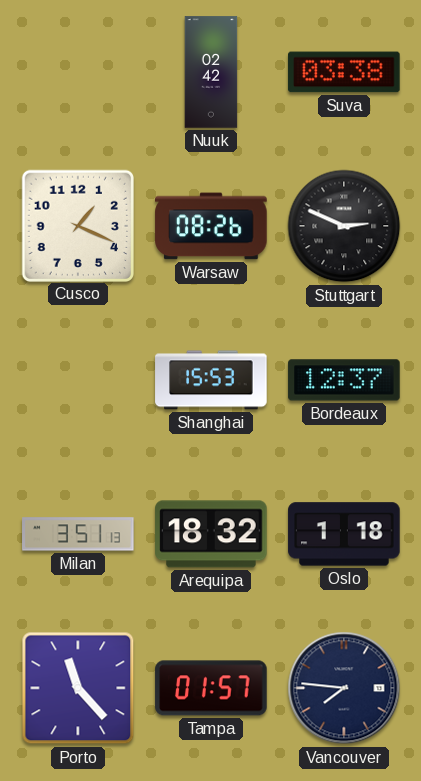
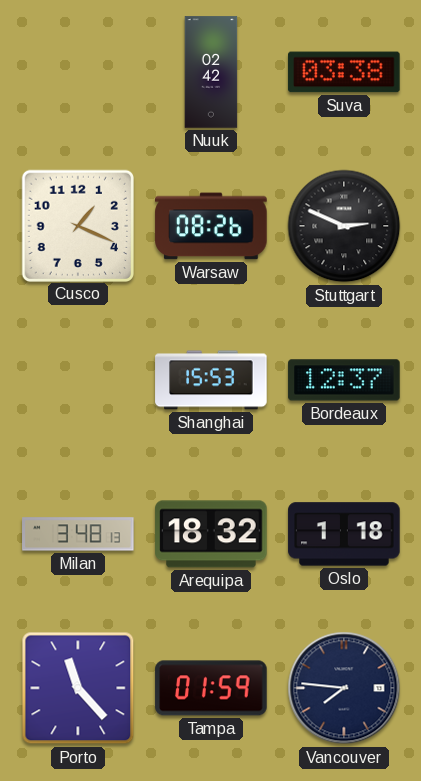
Milan: 3:51 -> 3:48 (78, 534)
Tampa: 01:57 -> 01:59 (211, 688)
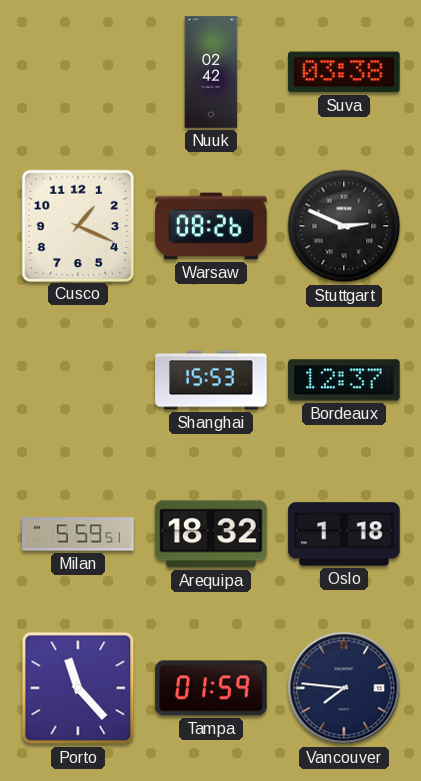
Milan: 3:48 -> 5:59 (78, 534)
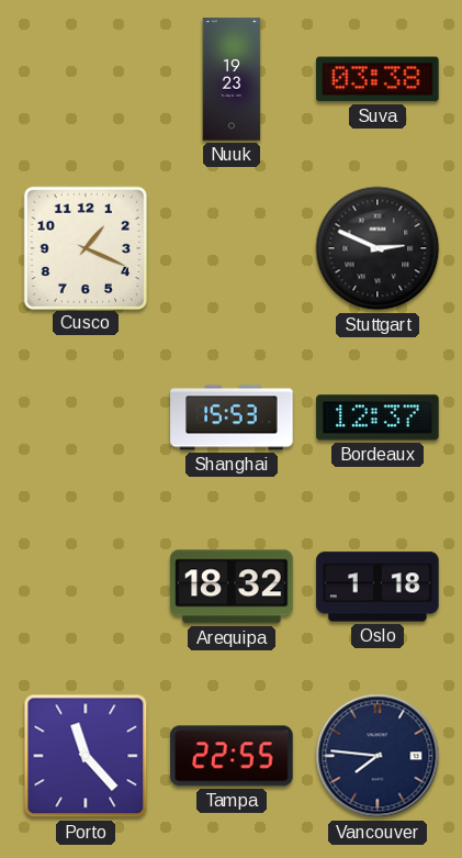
Nuuk: 02:42 -> 19:23 (232, 79)
Warsaw: 08:26 -> none (211, 226)
Milan: 5:59 -> none (78, 534)
Tampa: 01:59 -> 22:55 (232, 756)
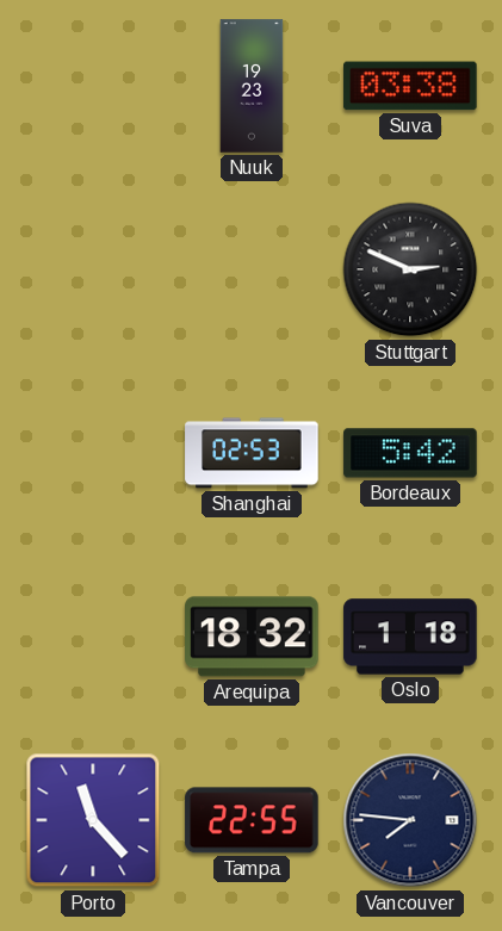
Cusco: 1:19 -> none (84, 247)
Shanghai: 15:53 -> 02:53 (252, 453)
Bordeaux: 12:37 -> 5:42 (410, 453)
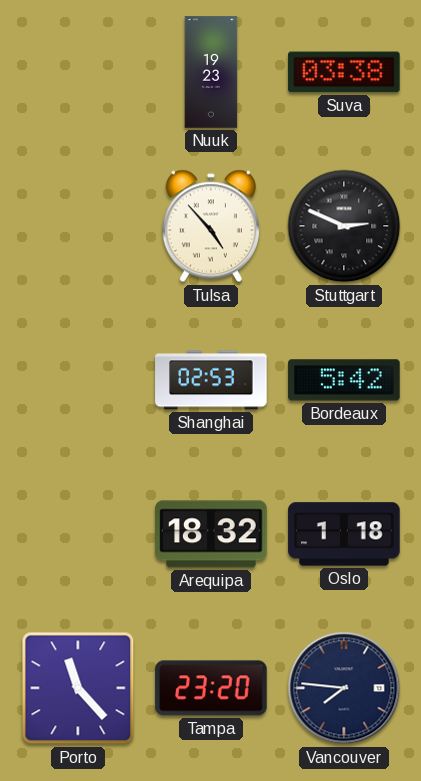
Tulsa: none -> 4:53 (211, 226)
Tampa: 22:55 -> 23:20 (211, 688)
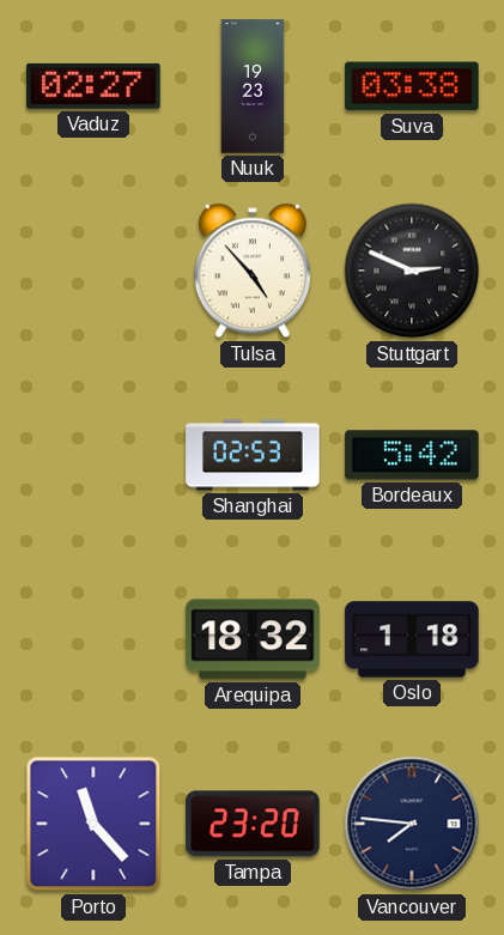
Vaduz: none -> 02:27 (93, 86)
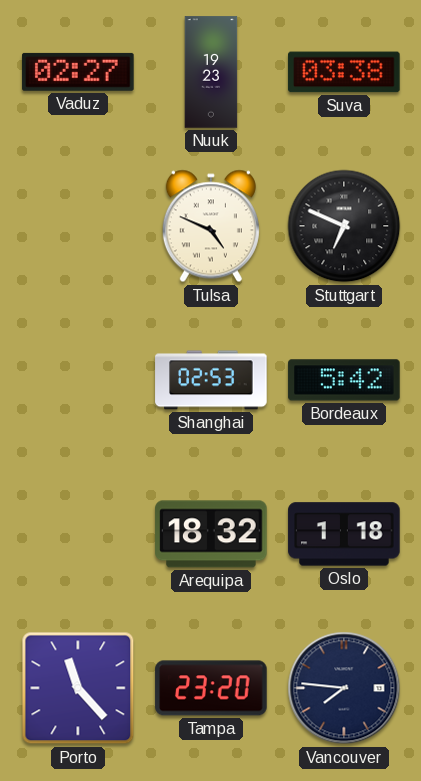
Tulsa: 4:53 -> 4:49 (211, 226)
Stuttgart: 2:49 -> 6:49 (344, 226)
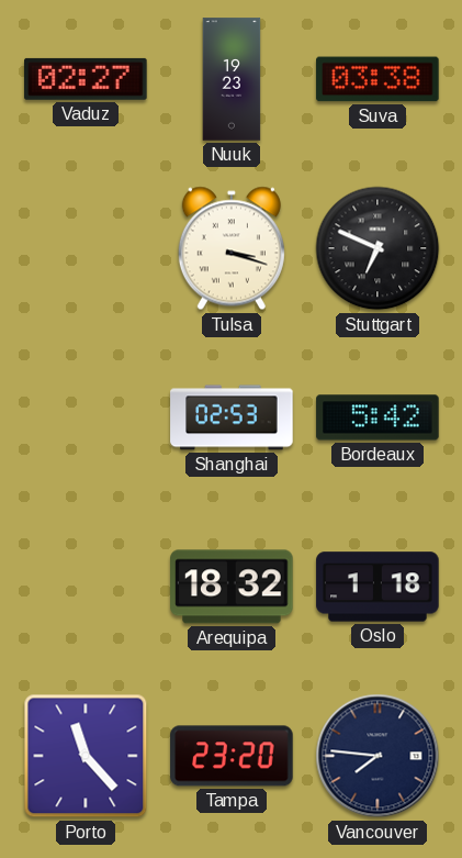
Tulsa: 4:49 -> 3:18 (232, 248)
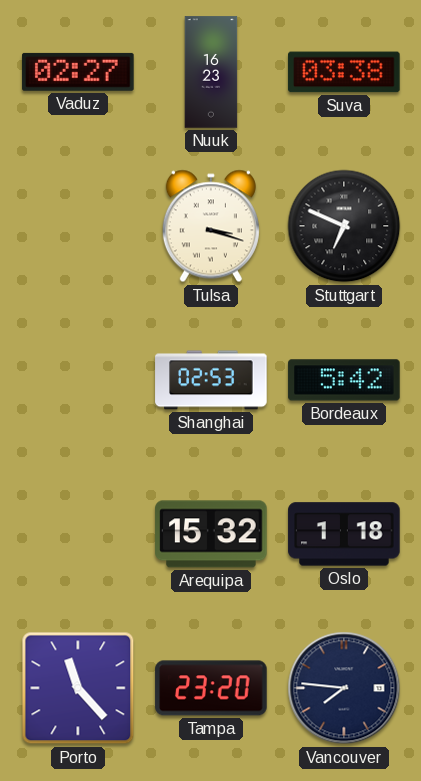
Nuuk: 19:23 -> 16:23 (211, 72)
Arequipa: 18:32 -> 15:32 (211, 534)
